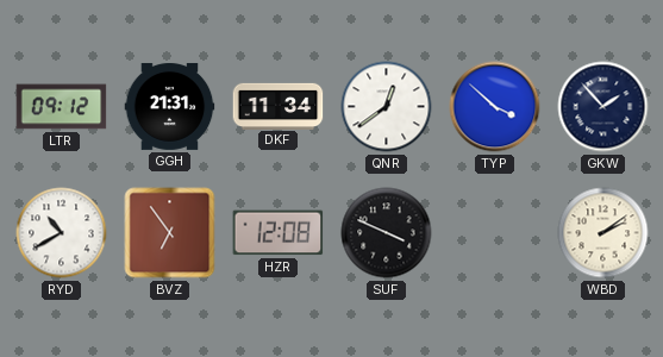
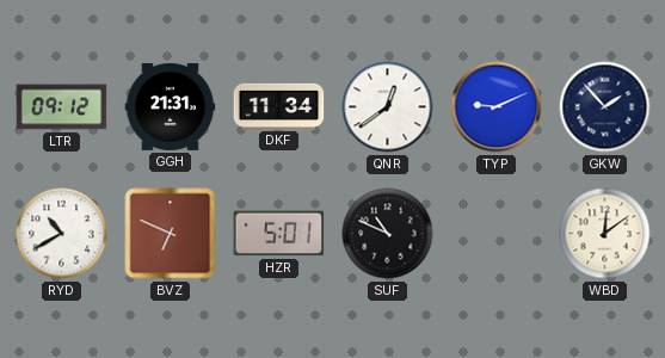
TYP: 3:52 -> 9:11 (497, 107)
BVZ: 6:54 -> 6:49 (171, 234)
HZR: 12:08 -> 5:01 (279, 234)
SUF: 3:49 -> 10:49 (388, 234)
WBD: 2:09 -> 12:09 (605, 234)
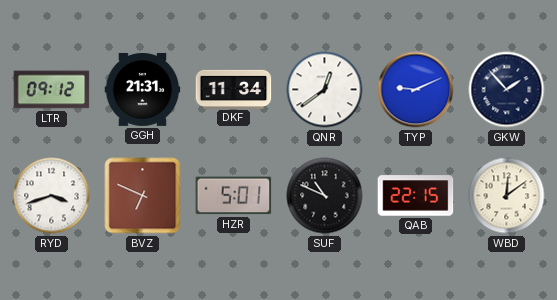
RYD: 10:40 -> 3:42 (52, 196)
QAB: none -> 22:15 (416, 196)
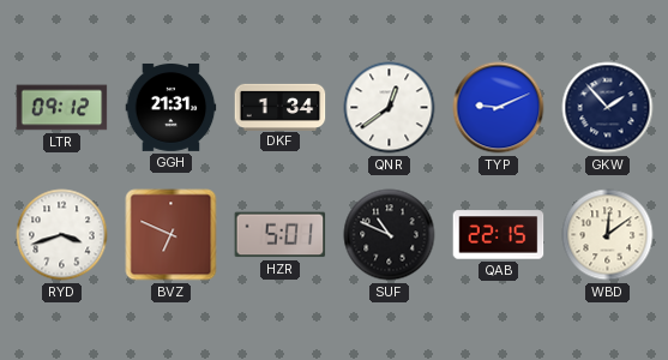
DKF: 11:34 -> 1:34 (281, 107)
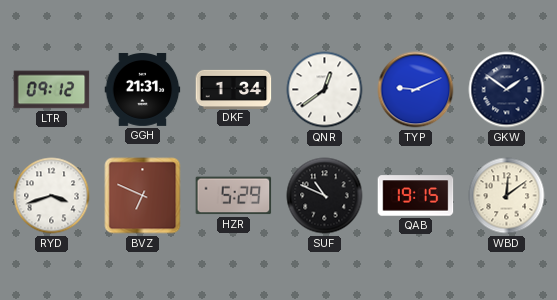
GKW: 1:53 -> 1:51 (507, 90)
HZR: 5:01 -> 5:29 (234, 196)
QAB: 22:15 -> 19:15 (416, 196)
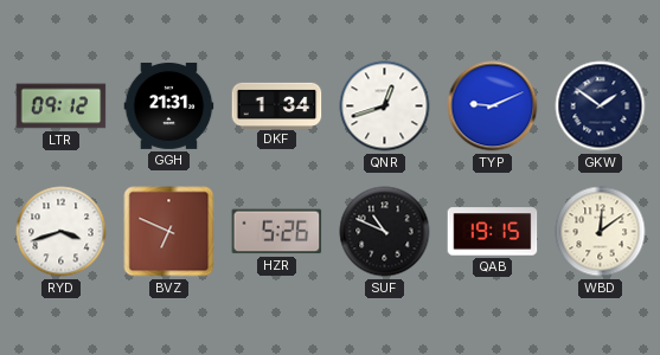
QNR: 12:39 -> 12:42 (385, 106)
HZR: 5:29 -> 5:26 (277, 232)
